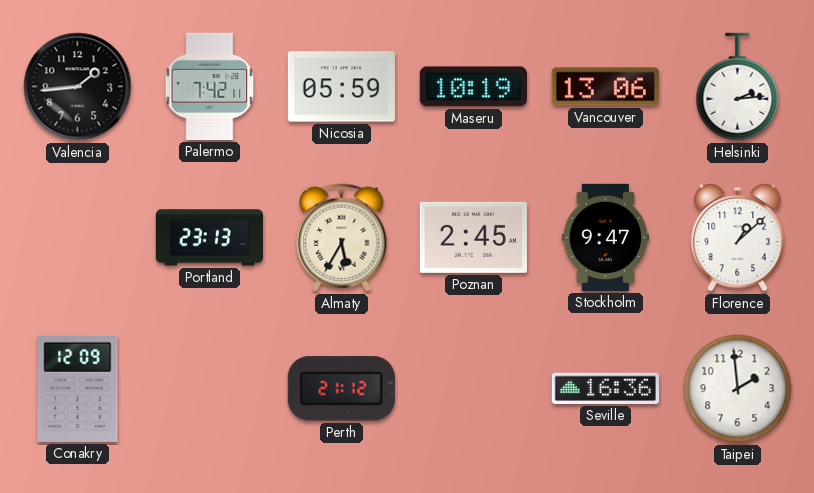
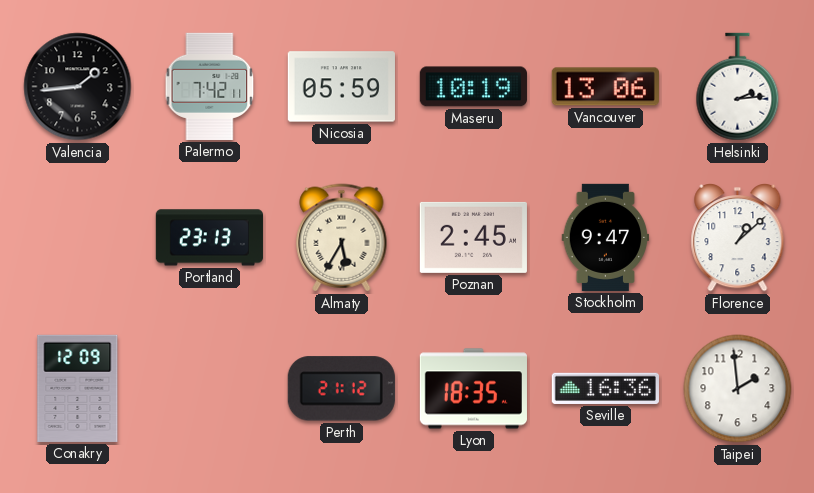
Lyon: none -> 18:35 (473, 389)
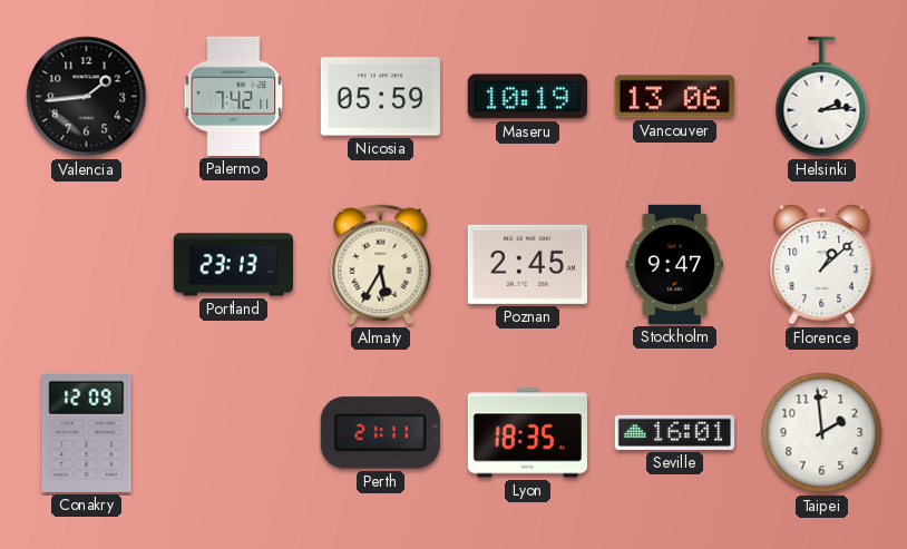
Perth: 21:12 -> 21:11 (380, 433)
Seville: 16:36 -> 16:01 (674, 432)
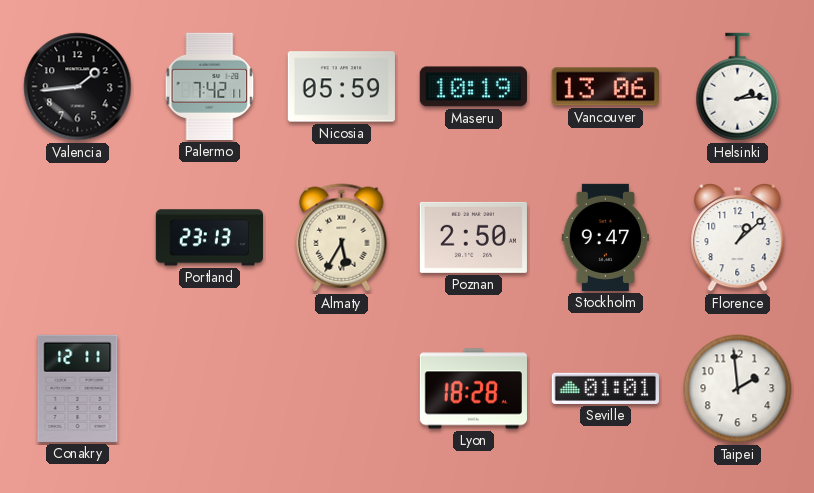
Poznan: 2:45 -> 2:50 (473, 237)
Conakry: 12:09 -> 12:11 (78, 388)
Perth: 21:11 -> none (380, 433)
Lyon: 18:35 -> 18:28 (473, 389)
Seville: 16:01 -> 01:01 (605, 388)
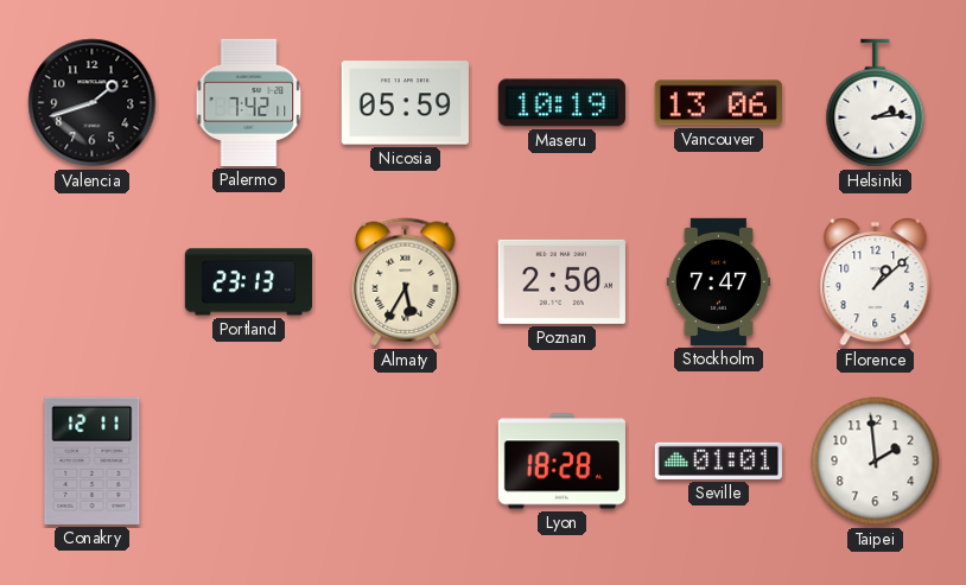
Valencia: 1:44 -> 1:42 (93, 103)
Stockholm: 9:47 -> 7:47 (719, 281)
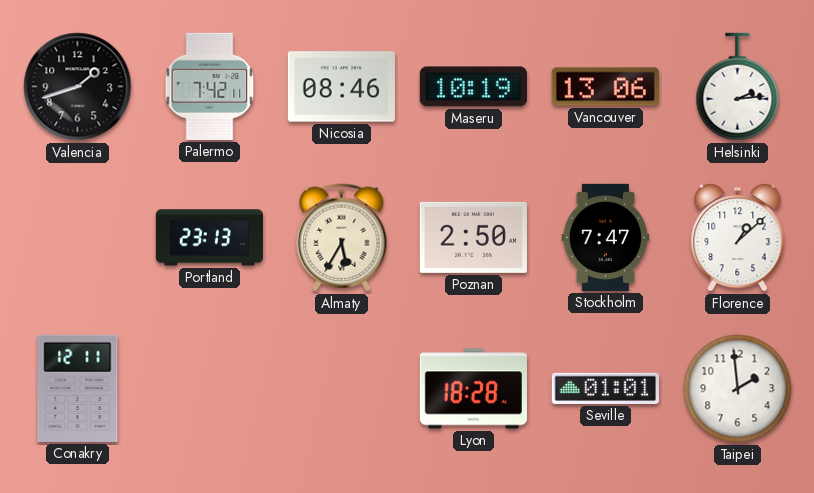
Nicosia: 05:59 -> 08:46 (341, 87)
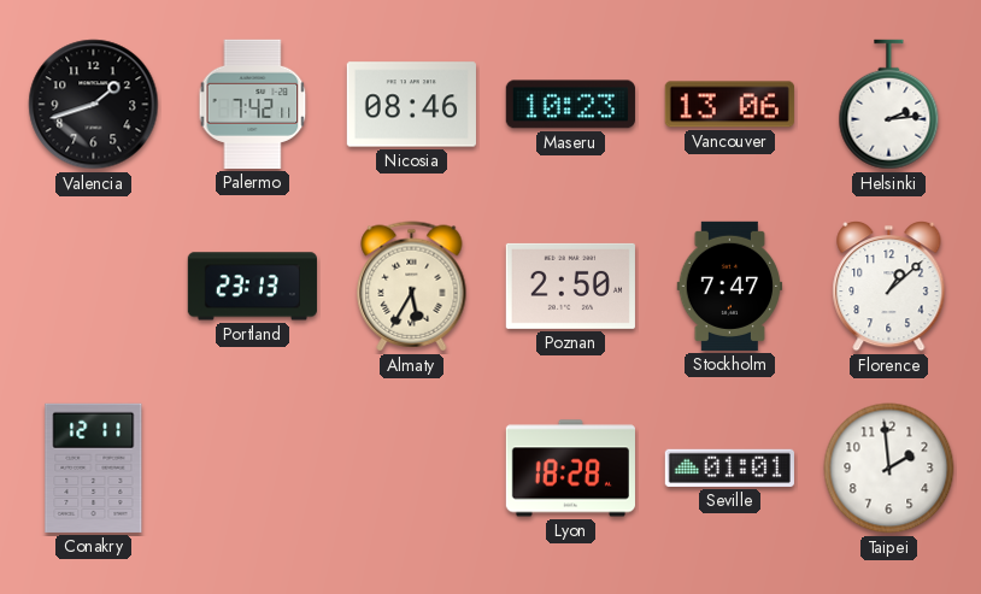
Maseru: 10:19 -> 10:23 (570, 105)
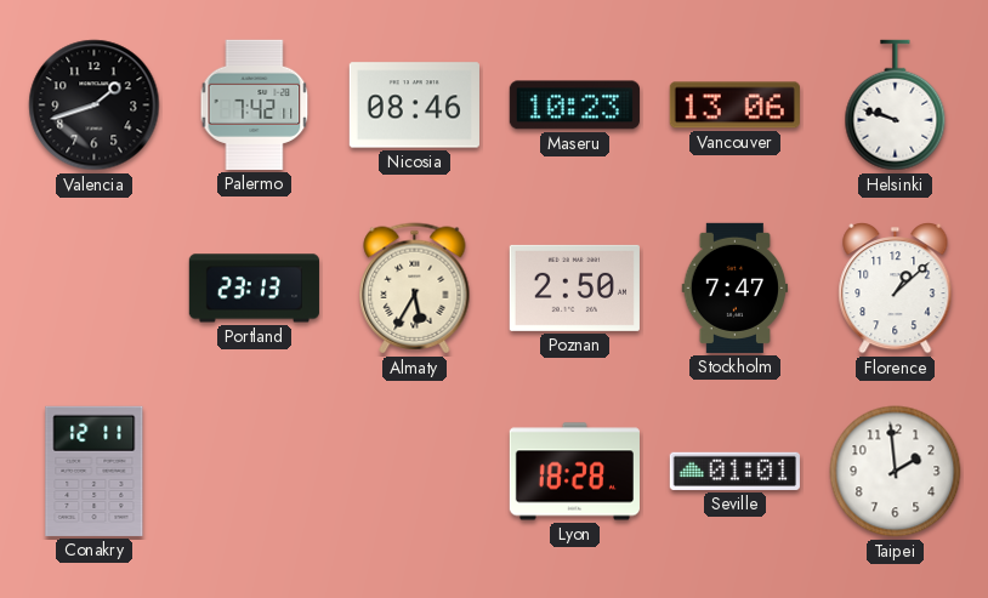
Helsinki: 2:14 -> 9:48 (896, 106)
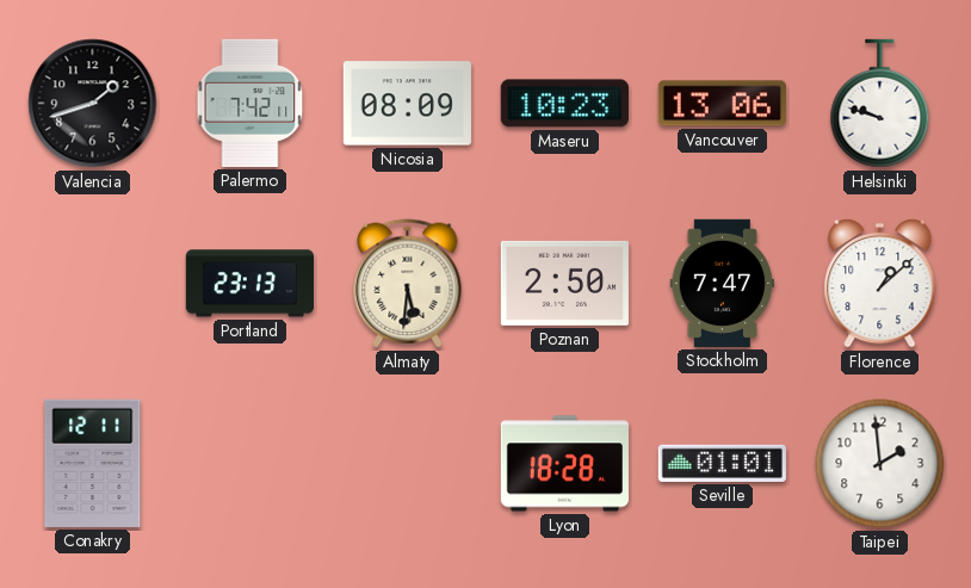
Nicosia: 08:46 -> 08:09 (407, 104)
Almaty: 5:35 -> 5:31 (408, 284)
